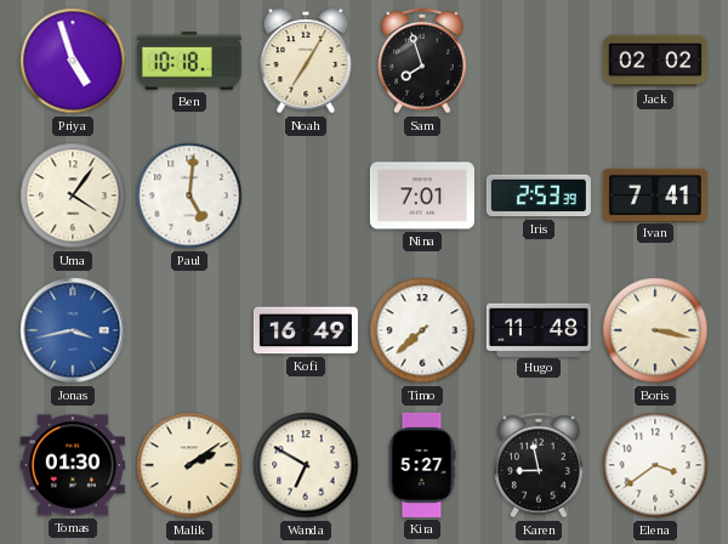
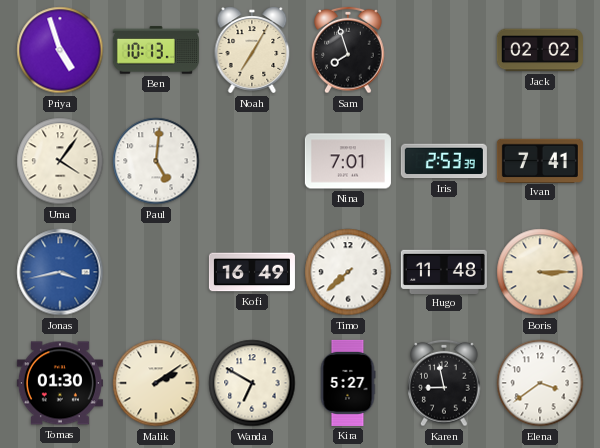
Ben: 10:18 -> 10:13 (156, 50)
Boris: 3:17 -> 3:15 (540, 272)
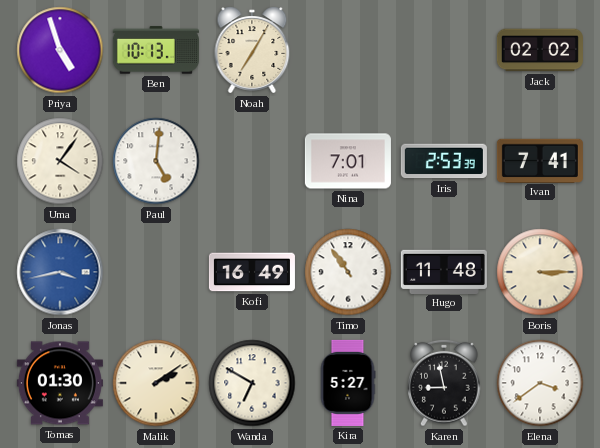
Sam: 7:57 -> none (348, 50)
Timo: 7:38 -> 10:54 (348, 272)
